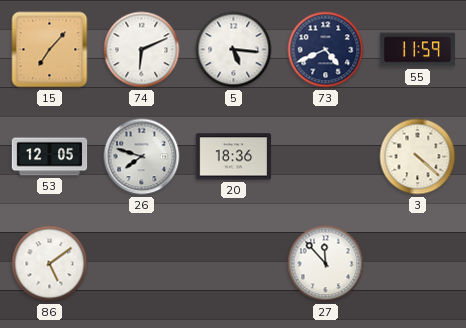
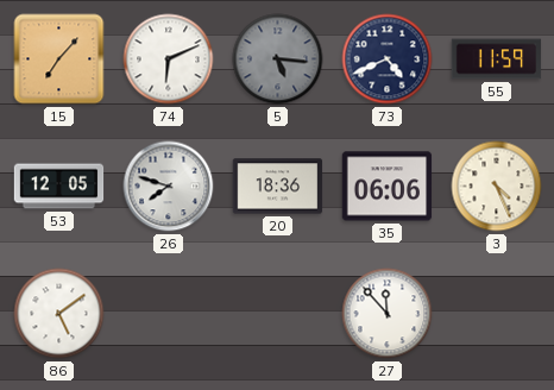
5 dial: white -> grey (278, 59)
35: none -> 06:06 (388, 187)
3: 4:22 -> 4:26 (497, 187)
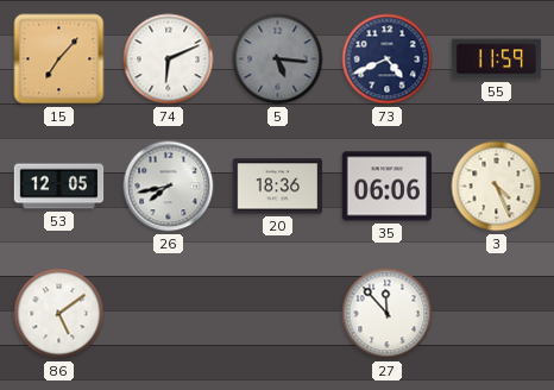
26: 7:48 -> 7:43 (169, 187)
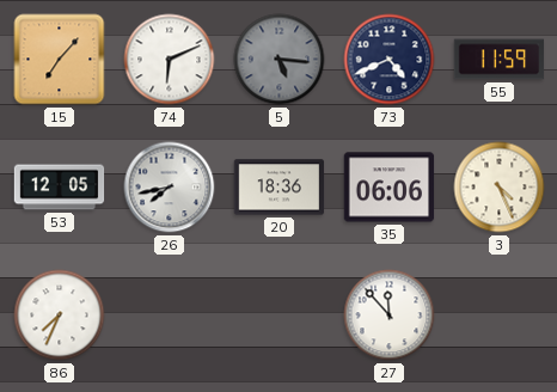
86: 5:09 -> 7:34 (60, 316)
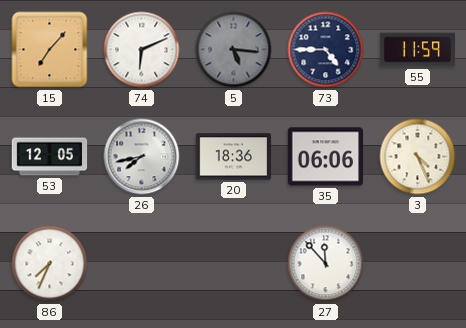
73: 4:41 -> 4:45 (326, 50)
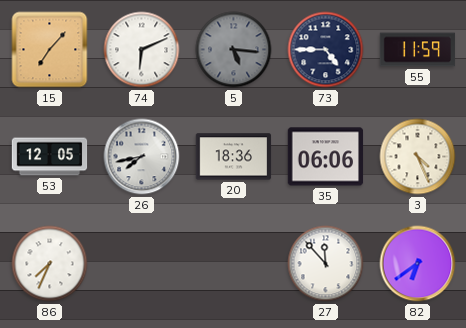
82: none -> 6:39 (418, 264)
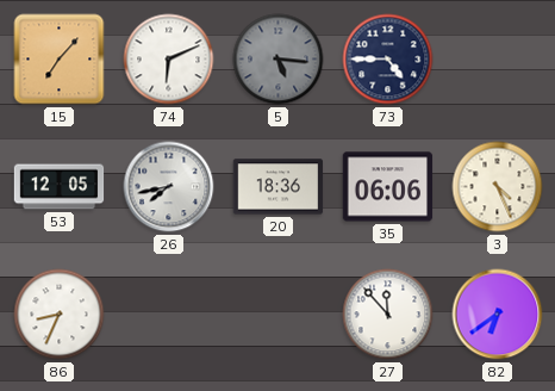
55: 11:59 -> none (418, 50)
86: 7:34 -> 8:34 (60, 315)
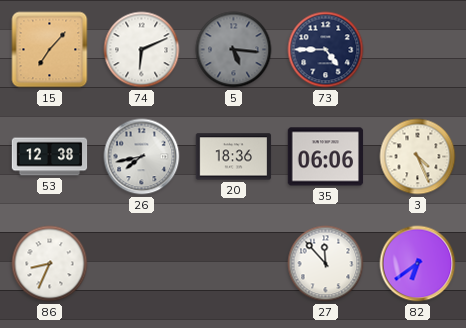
53: 12:05 -> 12:38 (50, 157)
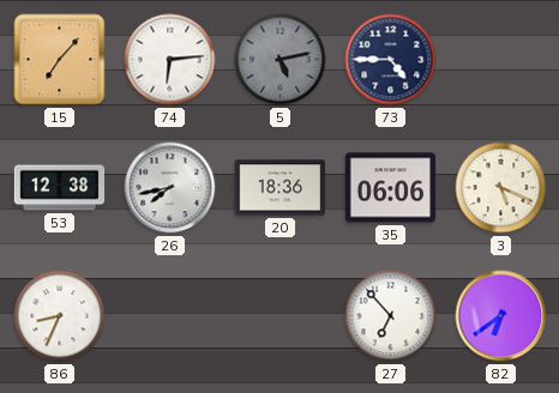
74: 6:11 -> 6:14 (170, 60)
5: 5:16 -> 5:13 (281, 60)
3: 4:26 -> 5:19 (501, 188)
27: 11:53 -> 6:53 (391, 316)
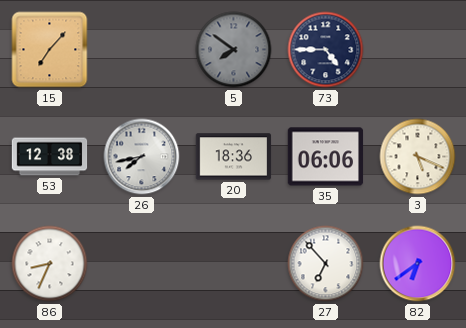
74: 6:14 -> none (170, 60)
5: 5:13 -> 7:51 (234, 50)
